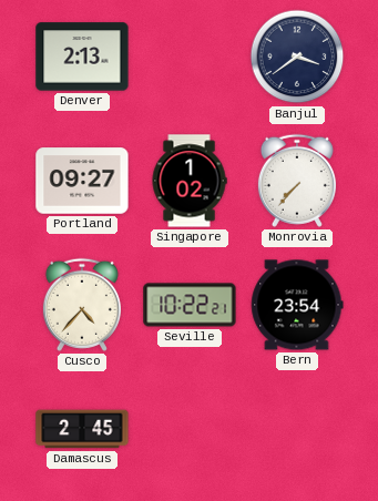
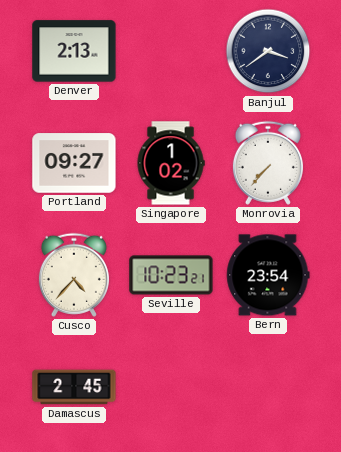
Seville: 10:22 -> 10:23 (171, 275)
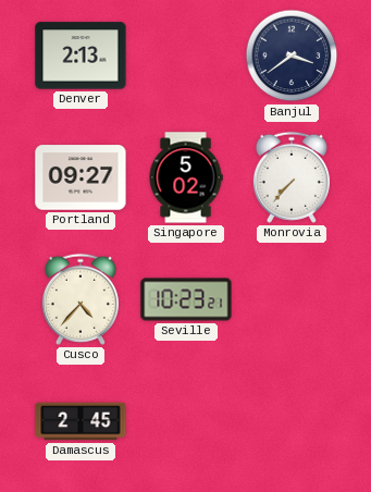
Singapore: 1:02 -> 5:02 (186, 177)
Bern: 23:54 -> none (268, 275)
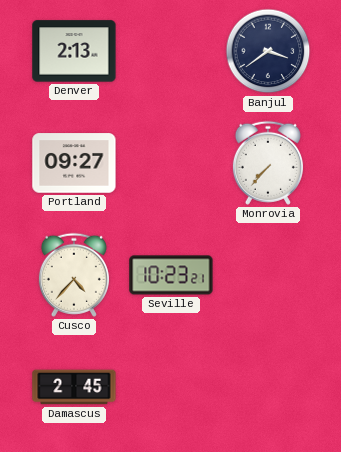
Singapore: 5:02 -> none (186, 177)
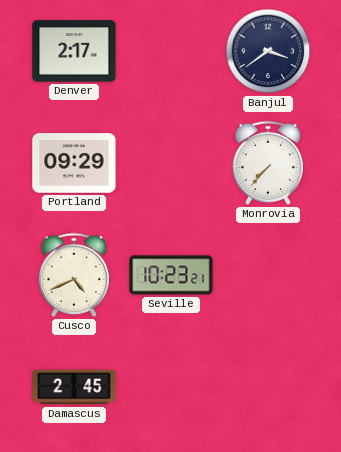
Denver: 2:13 -> 2:17 (74, 51)
Portland: 09:27 -> 09:29 (74, 163)
Cusco: 4:37 -> 4:41 (74, 275)
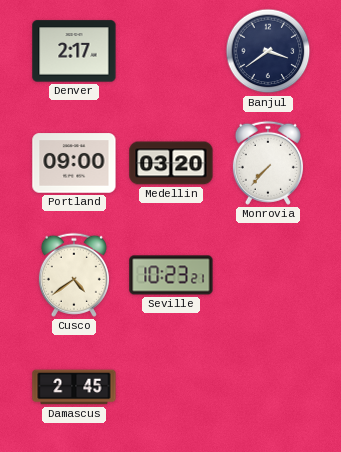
Portland: 09:29 -> 09:00 (74, 163)
Medellin: none -> 03:20 (171, 163)
Cusco: 4:41 -> 4:39 (74, 275)
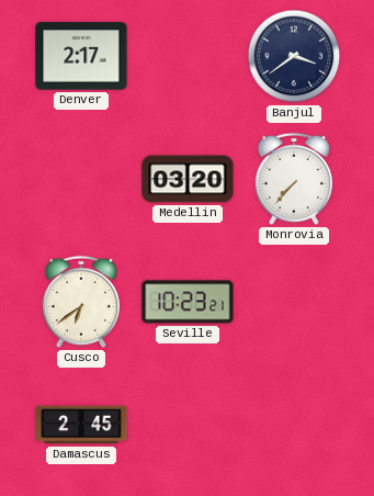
Portland: 09:00 -> none (74, 163)
Cusco: 4:39 -> 6:39 (81, 302)
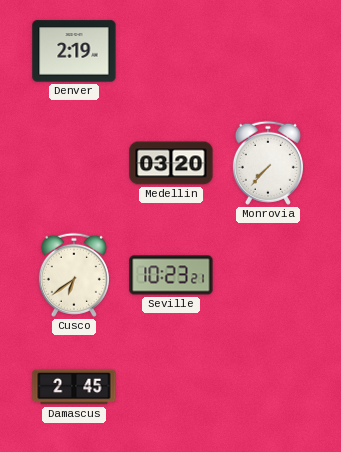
Denver: 2:17 -> 2:19 (74, 51)
Banjul: 3:39 -> none (294, 56)
